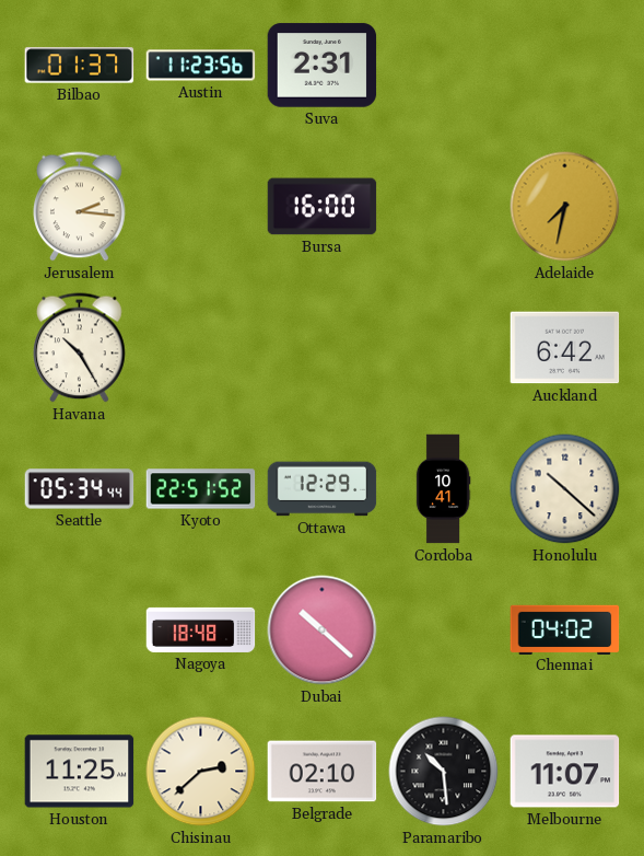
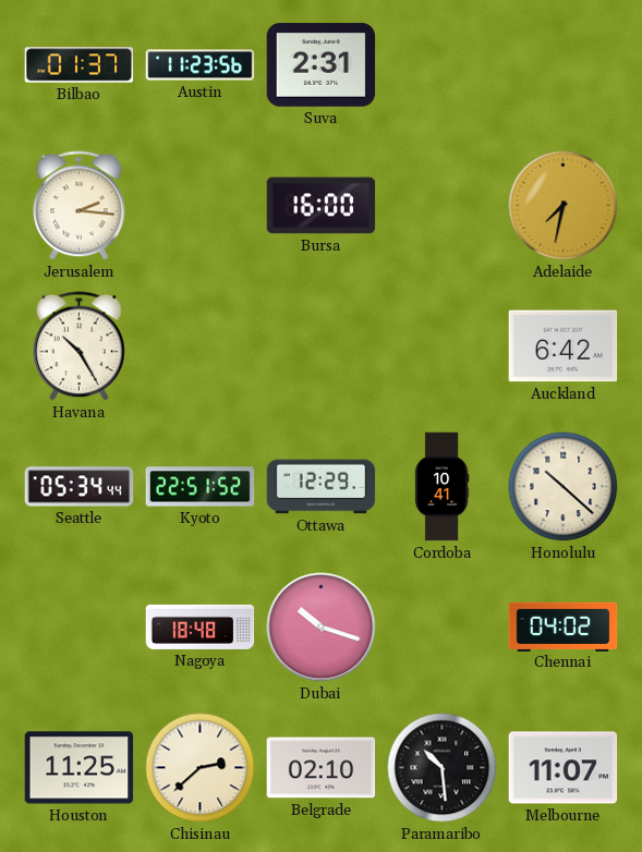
Dubai: 10:22 -> 10:18 (322, 628)
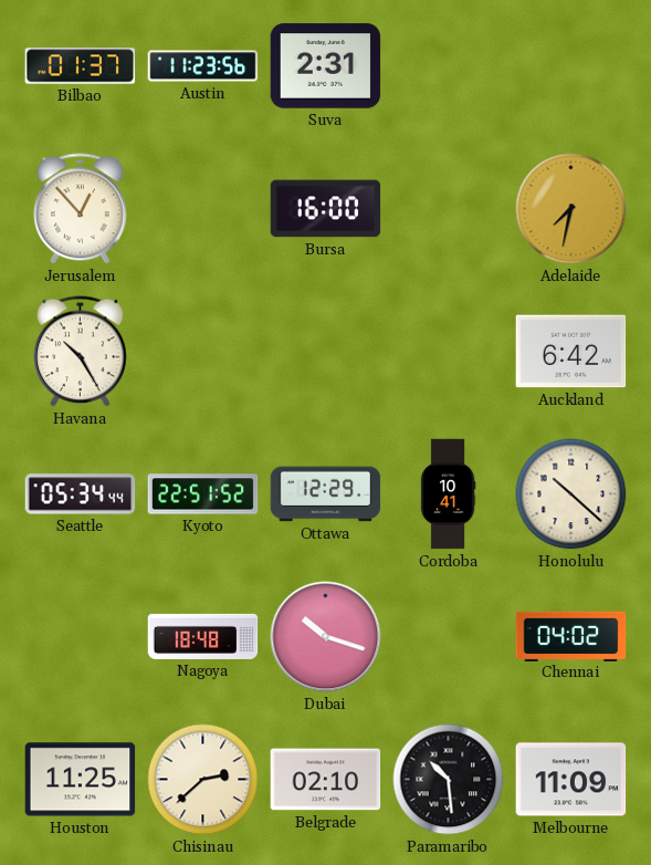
Jerusalem: 2:16 -> 12:53 (81, 209)
Melbourne: 11:07 -> 11:09 (571, 780)
